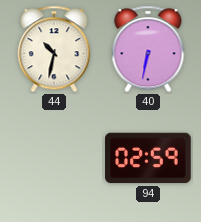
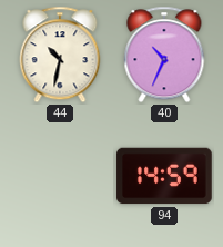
40: 6:32 -> 10:34 (164, 55)
94: 02:59 -> 14:59 (164, 176)
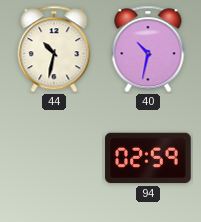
40: 10:34 -> 10:32 (148, 49)
94: 14:59 -> 02:59 (148, 158)
